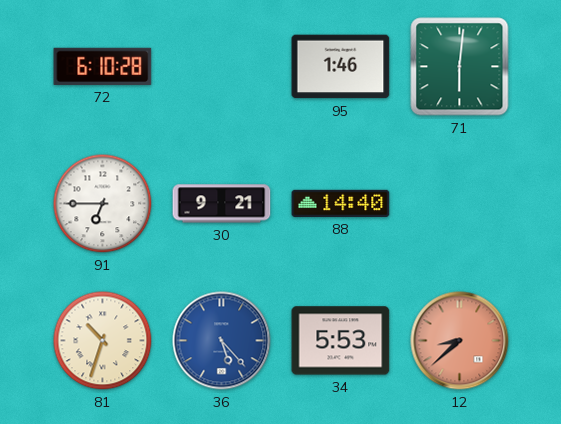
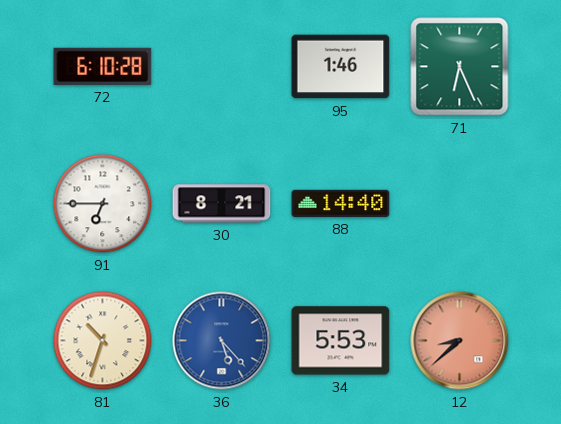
71: 6:01 -> 6:26 (460, 67)
30: 9:21 -> 8:21 (222, 204)
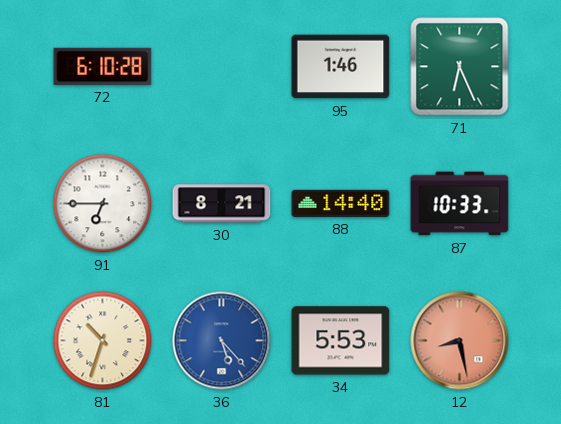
87: none -> 10:33 (460, 204)
12: 8:38 -> 8:28 (460, 341)
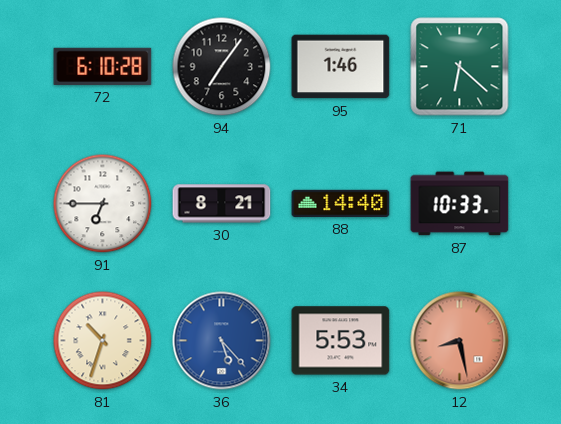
94: none -> 7:06 (222, 67)
71: 6:26 -> 6:22 (460, 67)
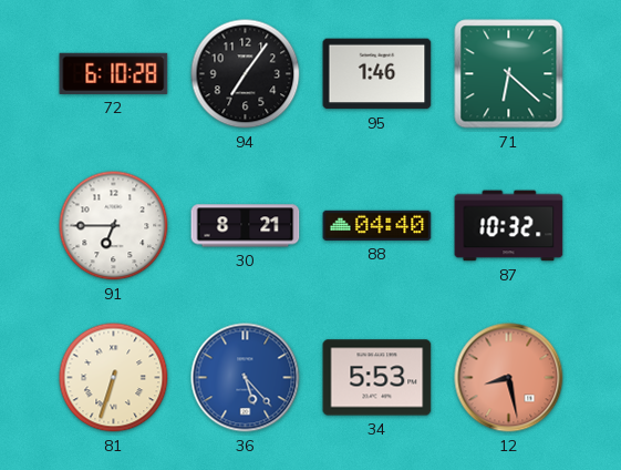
88: 14:40 -> 04:40 (377, 225)
87: 10:33 -> 10:32 (509, 226)
81: 10:33 -> 6:33 (114, 378)
